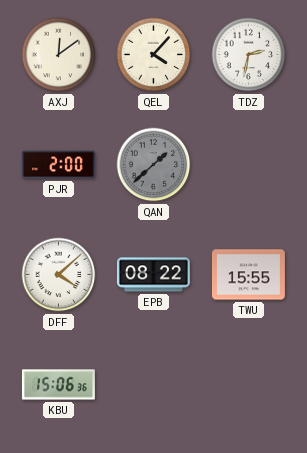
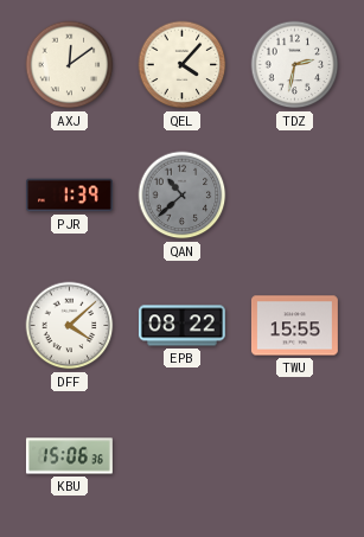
PJR: 2:00 -> 1:39 (69, 196)
QAN: 1:38 -> 10:38 (183, 196)
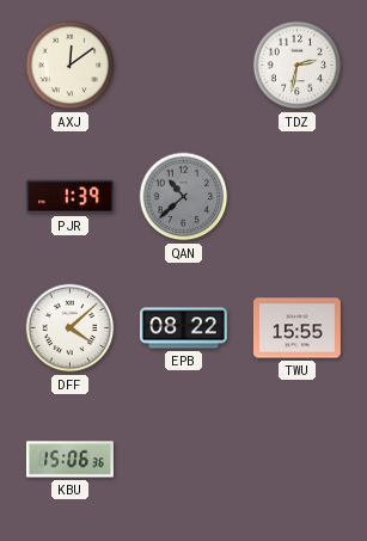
QEL: 4:07 -> none (183, 65)
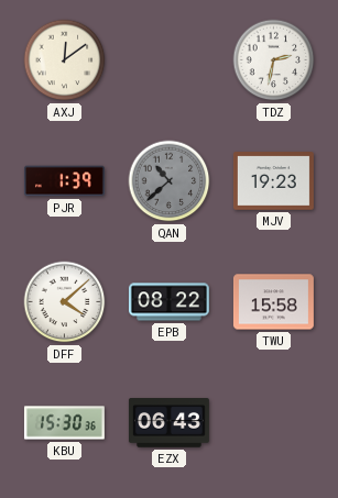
MJV: none -> 19:23 (273, 181)
TWU: 15:55 -> 15:58 (273, 302)
KBU: 15:06 -> 15:30 (64, 423)
EZX: none -> 06:43 (168, 423)
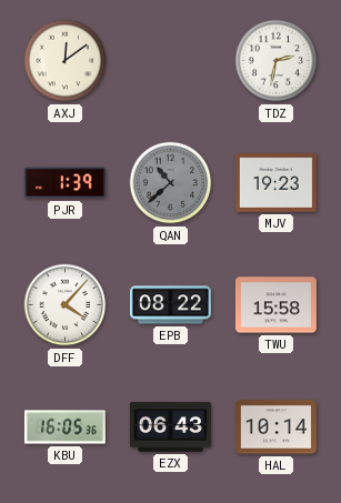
DFF: 4:08 -> 4:07 (66, 305)
KBU: 15:30 -> 16:05 (64, 427)
HAL: none -> 10:14 (275, 427)
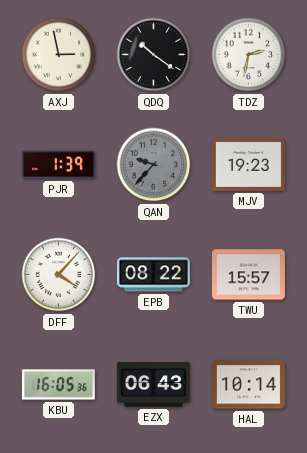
AXJ: 12:09 -> 2:58 (59, 55)
QDQ: none -> 10:21 (154, 55)
QAN: 10:38 -> 9:37 (154, 165)
TWU: 15:58 -> 15:57 (248, 275)
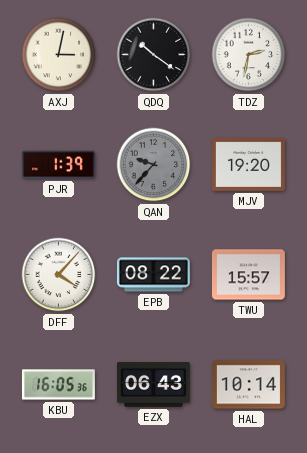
AXJ: 2:58 -> 3:02 (59, 55)
MJV: 19:23 -> 19:20 (248, 165)
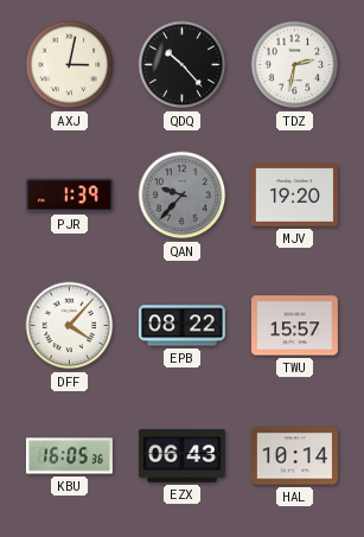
QDQ: 10:21 -> 10:23 (183, 65)
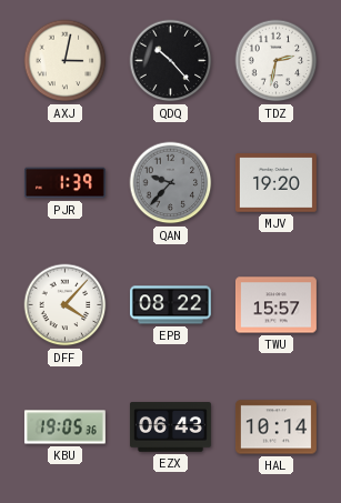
KBU: 16:05 -> 19:05 (64, 427)
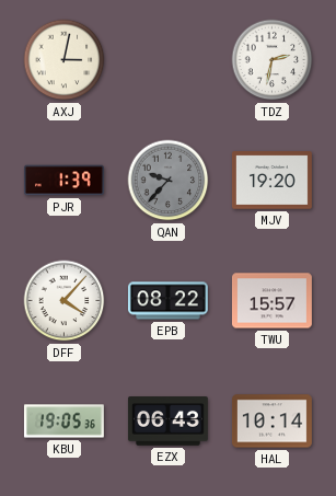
QDQ: 10:23 -> none (171, 61)
